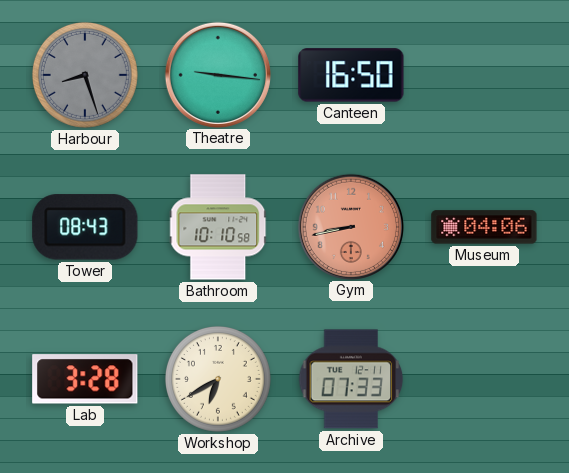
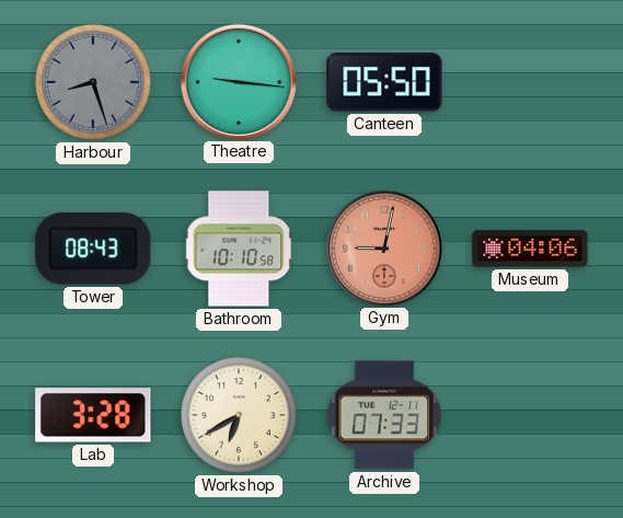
Canteen: 16:50 -> 05:50 (384, 82)
Gym: 8:43 -> 9:02 (383, 248)
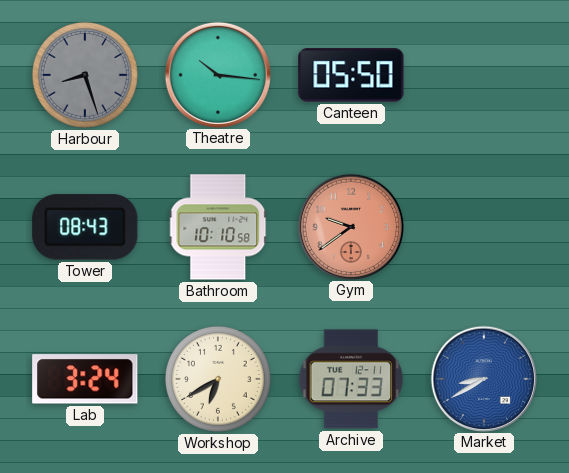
Theatre: 9:16 -> 10:16 (217, 74)
Gym: 9:02 -> 9:39 (350, 226)
Museum: 04:06 -> none (530, 249)
Lab: 3:28 -> 3:24 (85, 379)
Market: none -> 8:40 (483, 378)
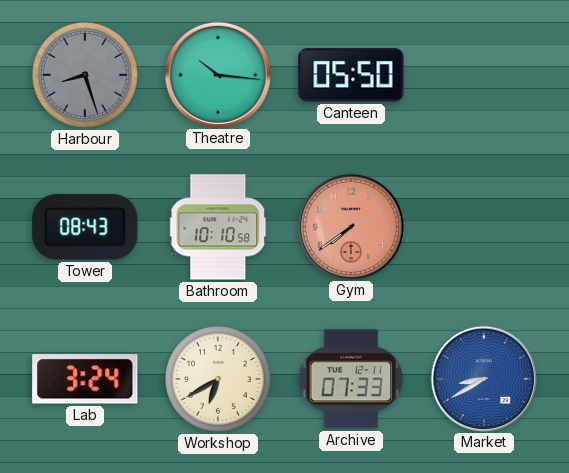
Gym: 9:39 -> 7:39 (350, 226)
